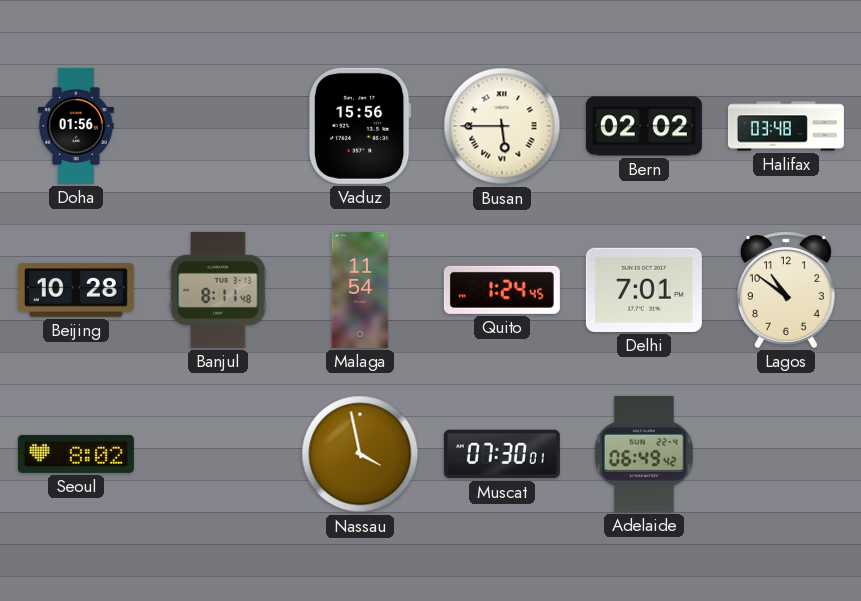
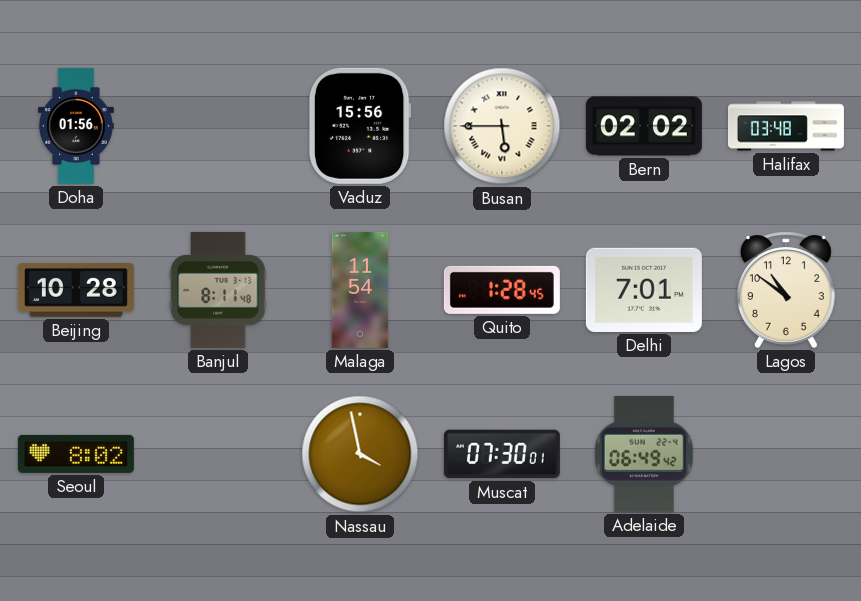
Quito: 1:24 -> 1:28 (502, 290)
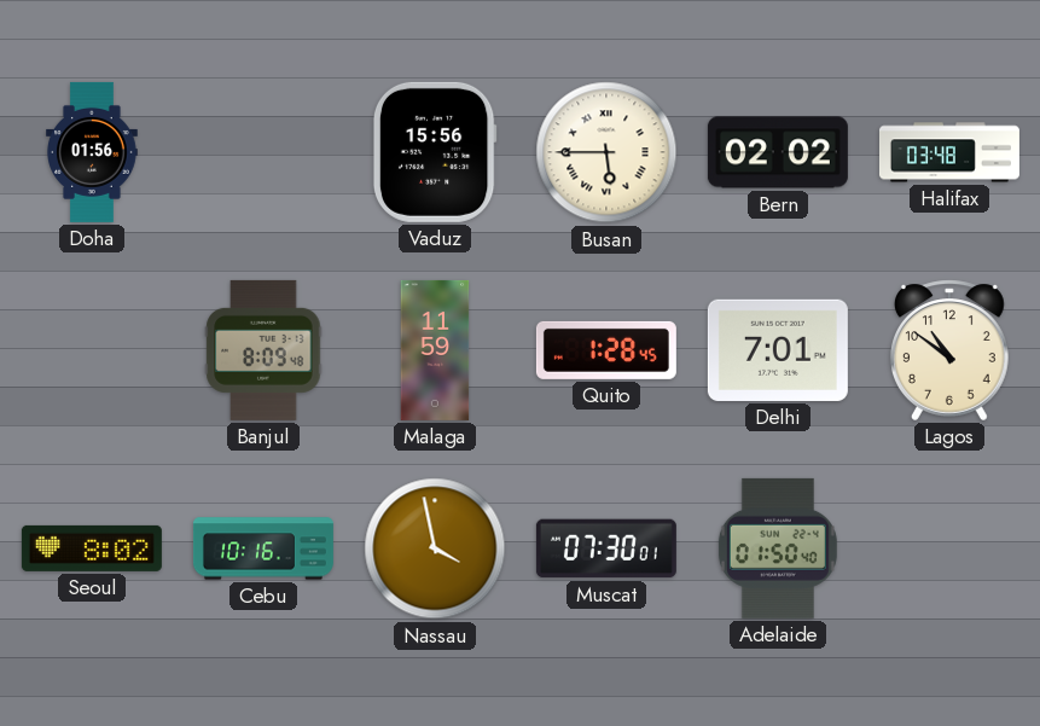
Beijing: 10:28 -> none (76, 290)
Banjul: 8:11 -> 8:09 (263, 350)
Malaga: 11:54 -> 11:59 (435, 350)
Cebu: none -> 10:16 (263, 548)
Adelaide: 06:49 -> 01:50 (778, 548)
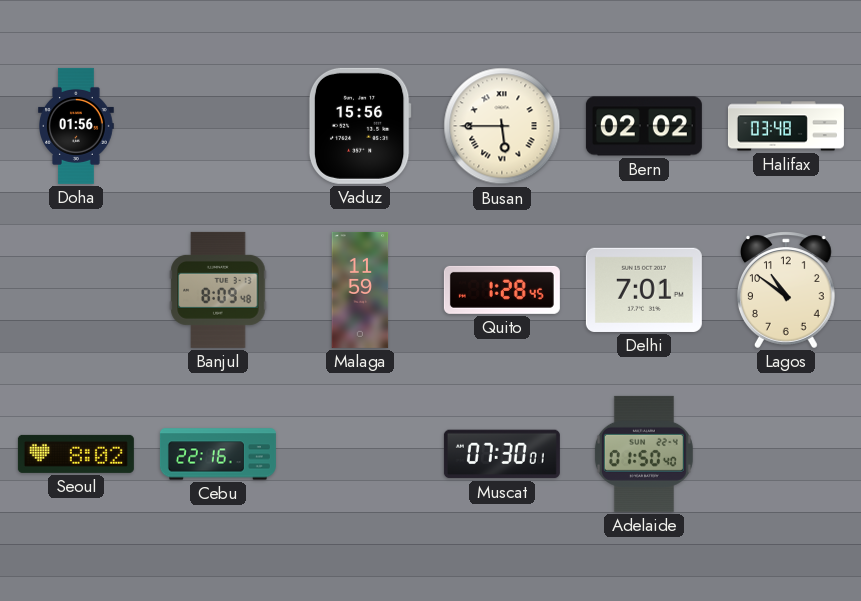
Cebu: 10:16 -> 22:16 (218, 454)
Nassau: 3:58 -> none (435, 548)
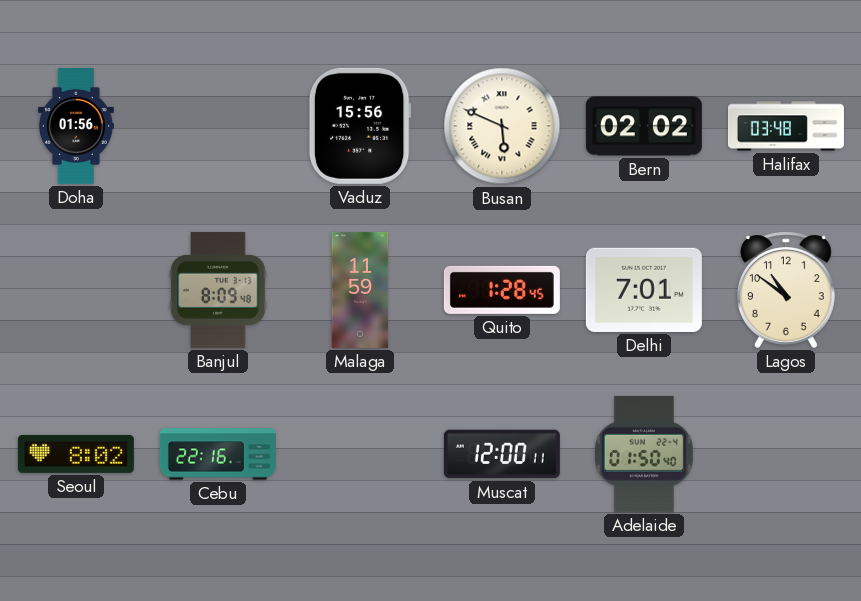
Busan: 5:45 -> 5:49 (502, 126)
Muscat: 07:30 -> 12:00 (502, 454)
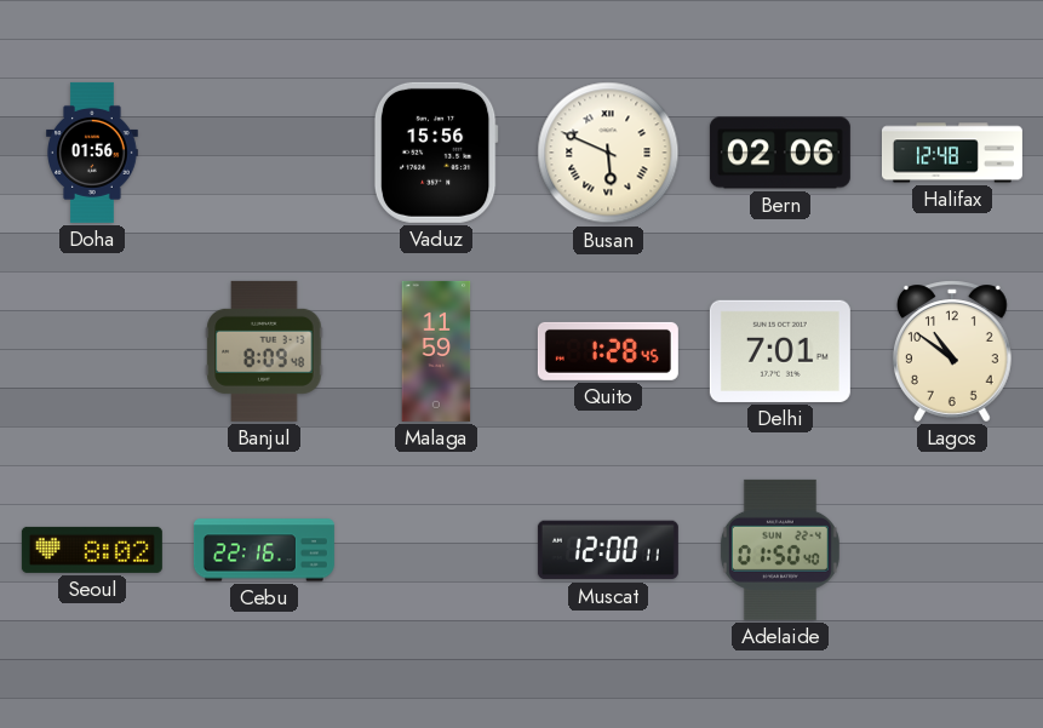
Bern: 02:02 -> 02:06 (780, 153)
Halifax: 03:48 -> 12:48 (952, 153)
